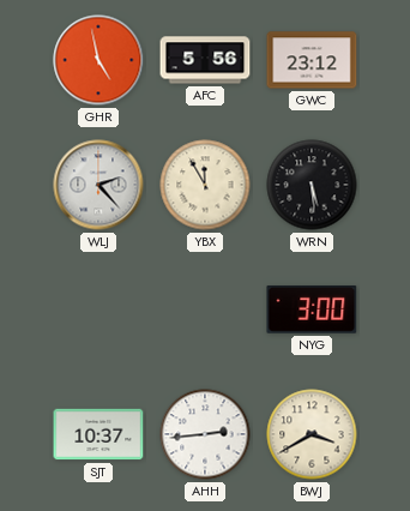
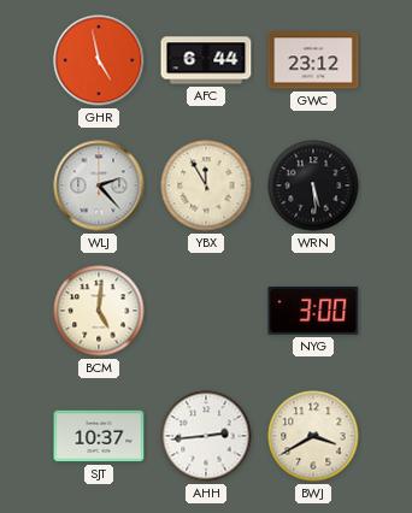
AFC: 5:56 -> 6:44 (206, 60)
BCM: none -> 5:01 (99, 311)
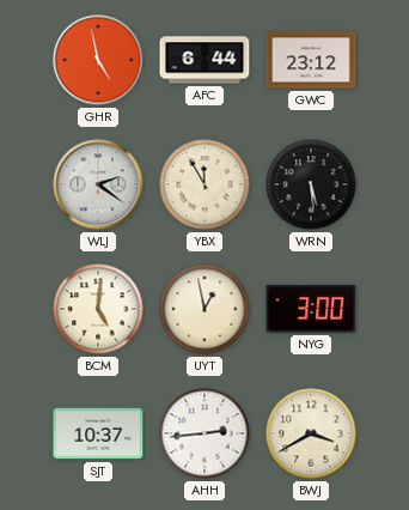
WLJ: 2:23 -> 2:21 (98, 184)
UYT: none -> 12:58 (204, 309)
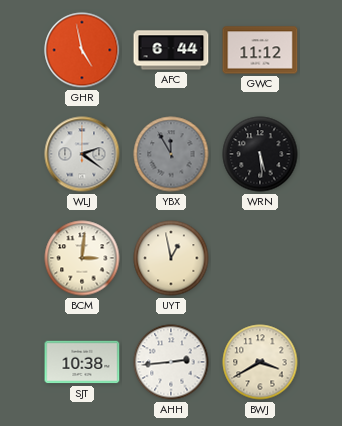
GWC: 23:12 -> 11:12 (260, 50)
YBX dial: cream -> grey (171, 154)
BCM: 5:01 -> 3:01 (82, 258)
NYG: 3:00 -> none (311, 309)
SJT: 10:37 -> 10:38 (82, 362)
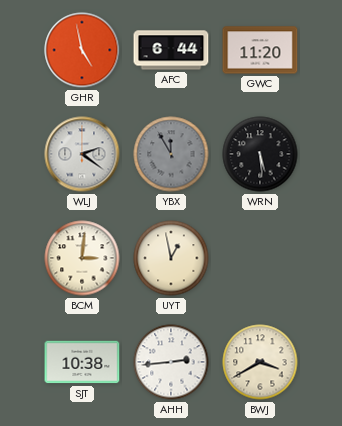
GWC: 11:12 -> 11:20 (260, 50)
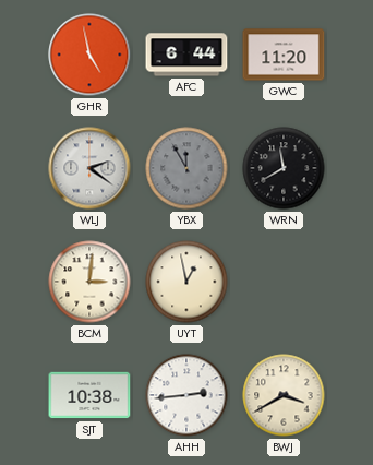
WRN: 5:29 -> 11:40 (284, 168)
